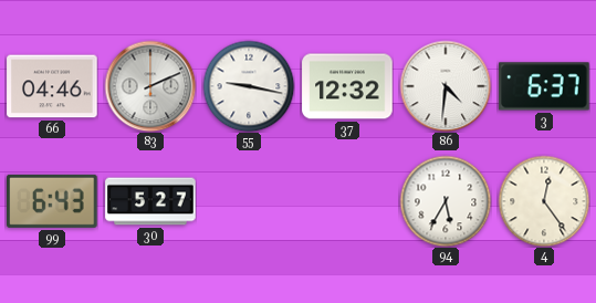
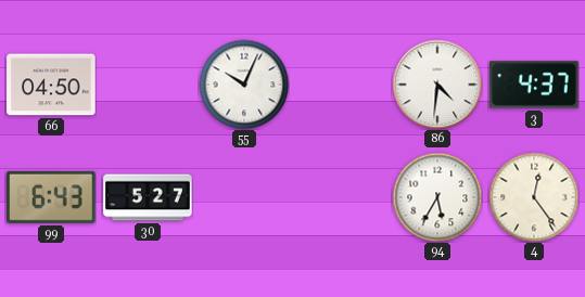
66: 04:46 -> 04:50 (51, 85)
83: 2:11 -> none (150, 86)
55: 9:17 -> 10:04 (244, 85)
37: 12:32 -> none (347, 86)
3: 6:37 -> 4:37 (534, 85)
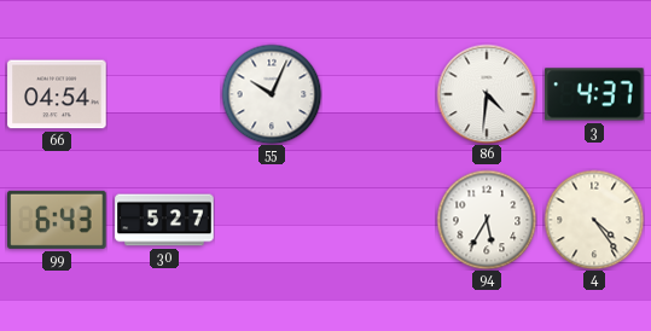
66: 04:50 -> 04:54 (57, 94)
4: 12:24 -> 4:24 (594, 220)
